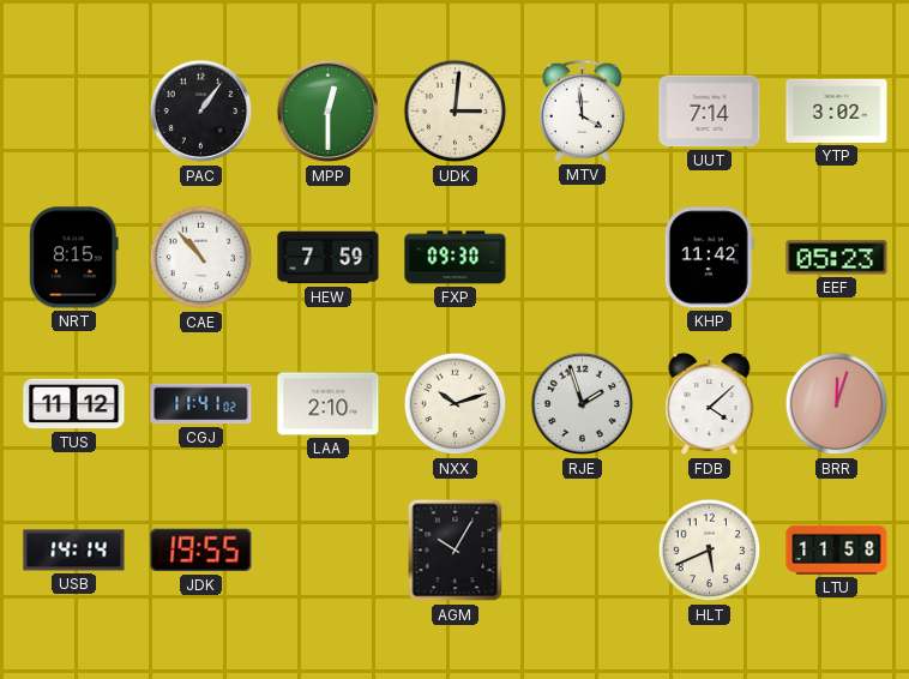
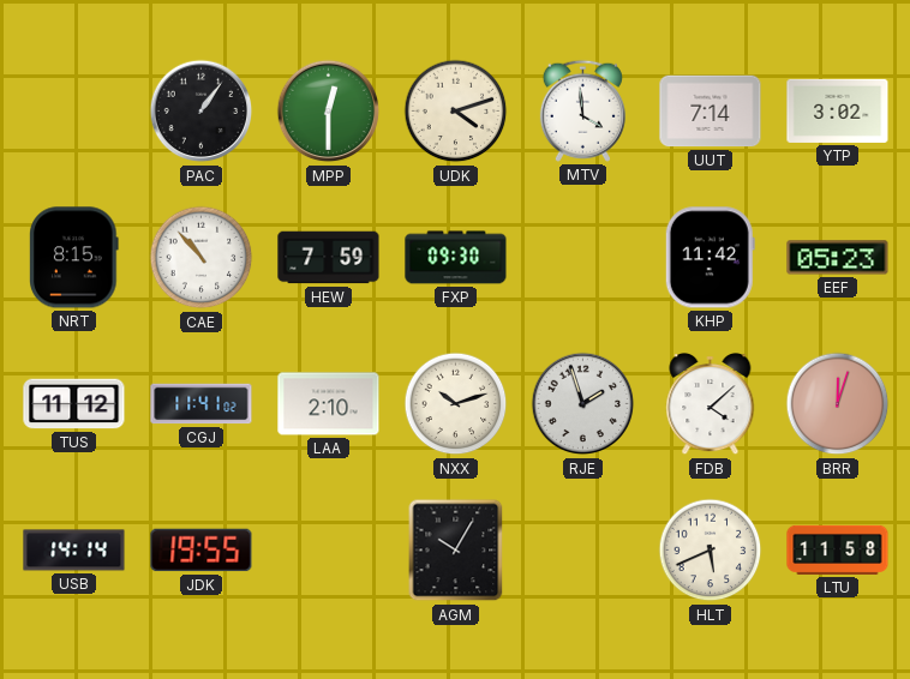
UDK: 3:01 -> 4:12 (456, 112)
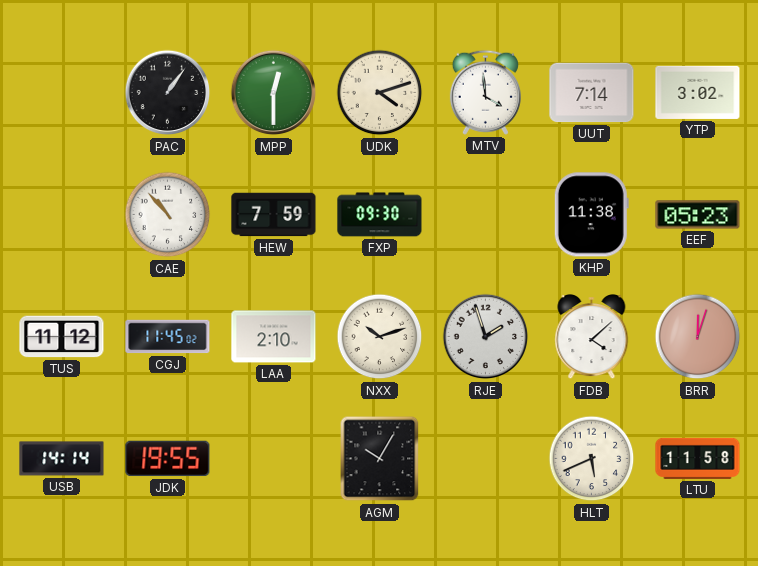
NRT: 8:15 -> none (74, 258)
KHP: 11:42 -> 11:38 (591, 215)
CGJ: 11:41 -> 11:45 (168, 337)
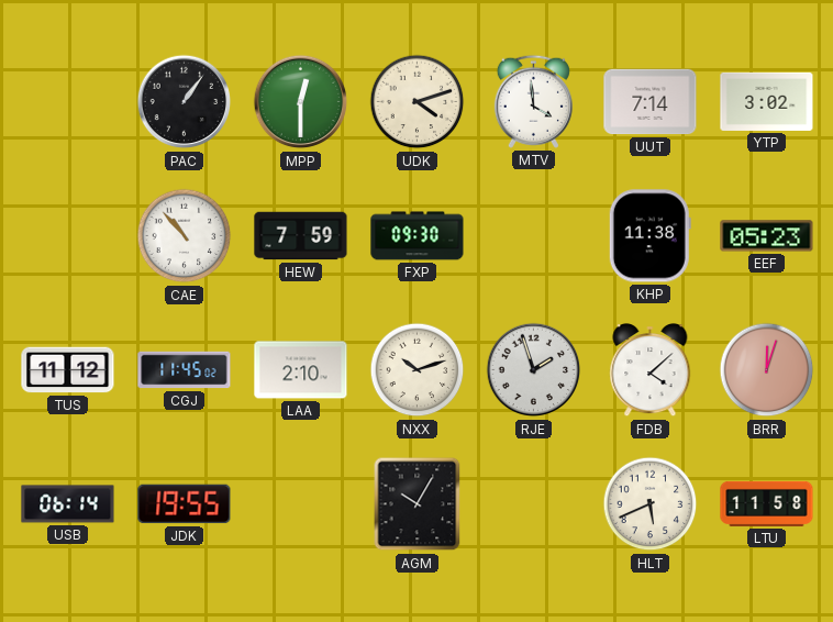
USB: 14:14 -> 06:14 (68, 504)
